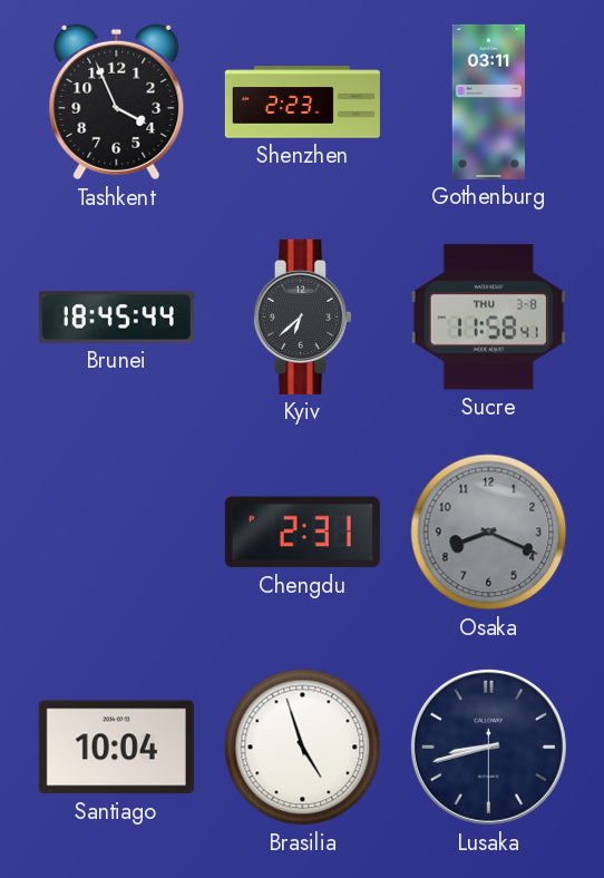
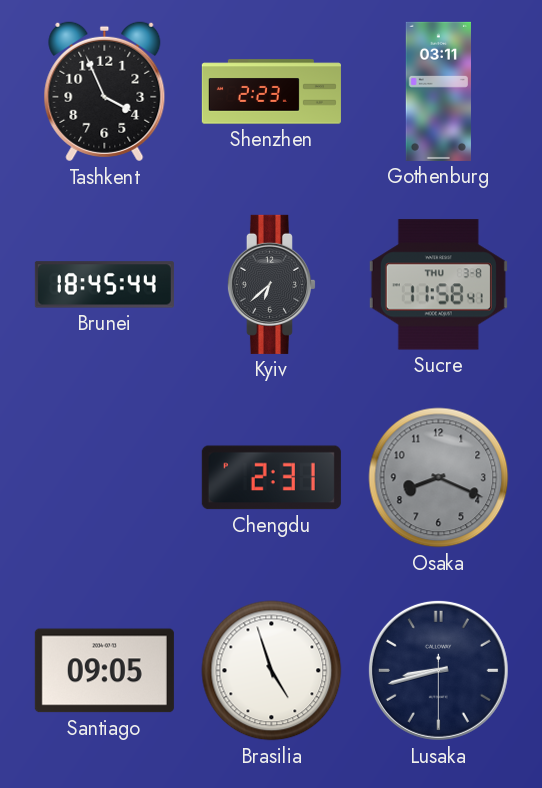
Santiago: 10:04 -> 09:05 (104, 671)
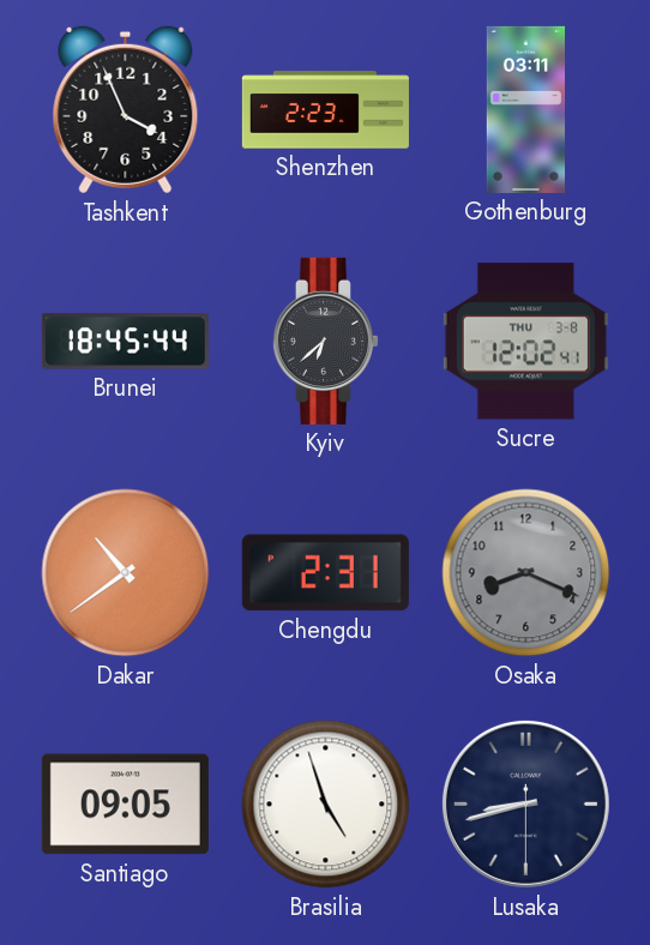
Sucre: 11:58 -> 12:02 (525, 342)
Dakar: none -> 10:39 (126, 573)
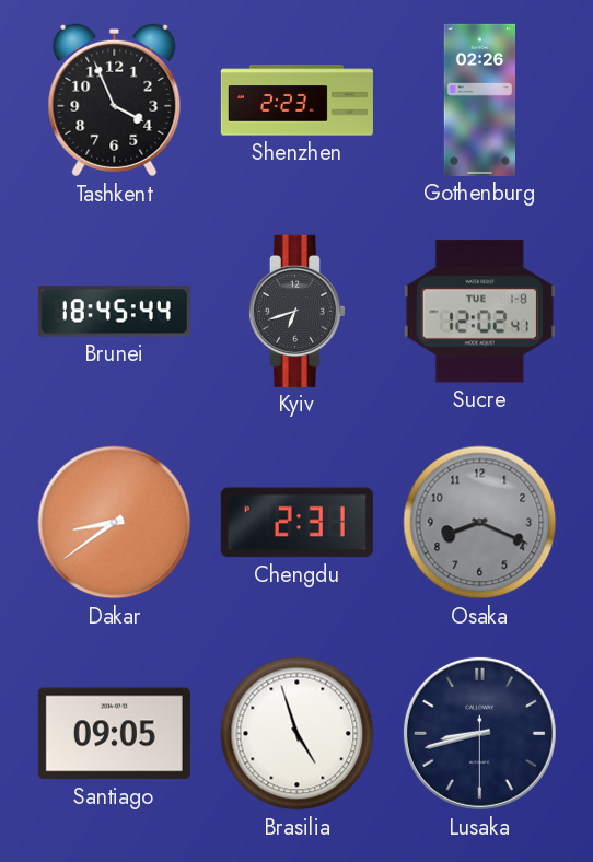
Gothenburg: 03:11 -> 02:26 (479, 100)
Kyiv: 6:38 -> 6:42 (296, 311)
Sucre date: THU 3-8 -> TUE 1-8 (479, 312)
Dakar: 10:39 -> 8:39 (115, 523)
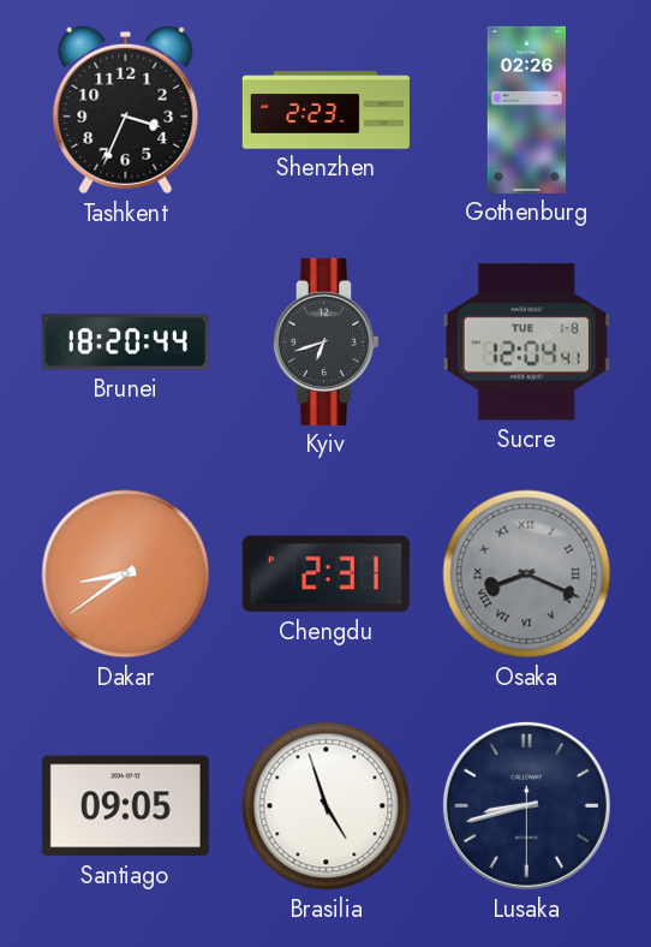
Tashkent: 3:56 -> 3:34 (126, 111)
Brunei: 18:45 -> 18:20 (125, 343)
Sucre: 12:02 -> 12:04 (526, 343)
Osaka numerals: Arabic -> Roman (527, 574)
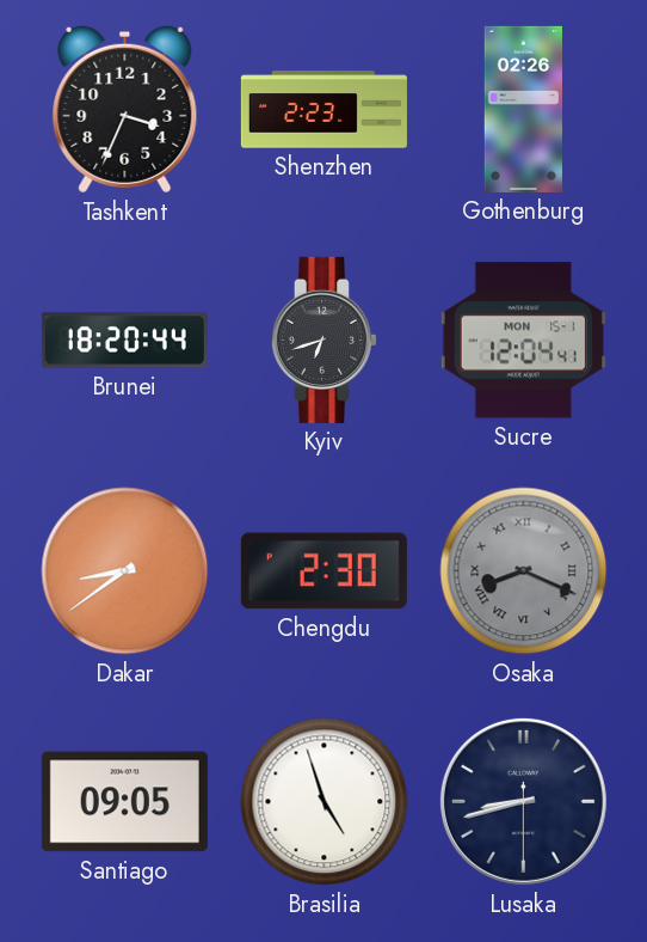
Sucre date: TUE 1-8 -> MON 15-1 (523, 341)
Chengdu: 2:31 -> 2:30 (323, 571)
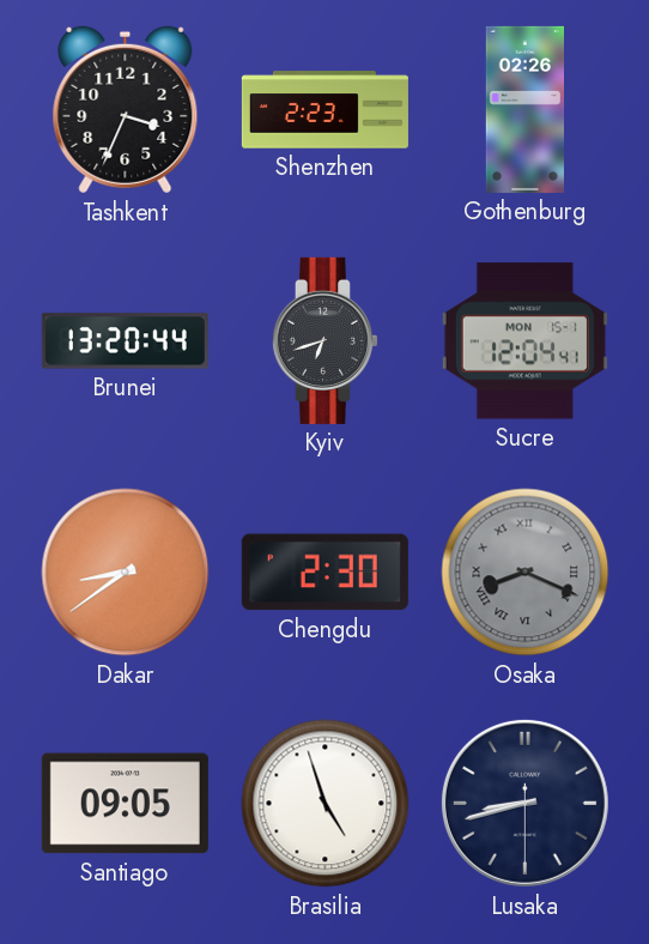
Brunei: 18:20 -> 13:20 (125, 341)
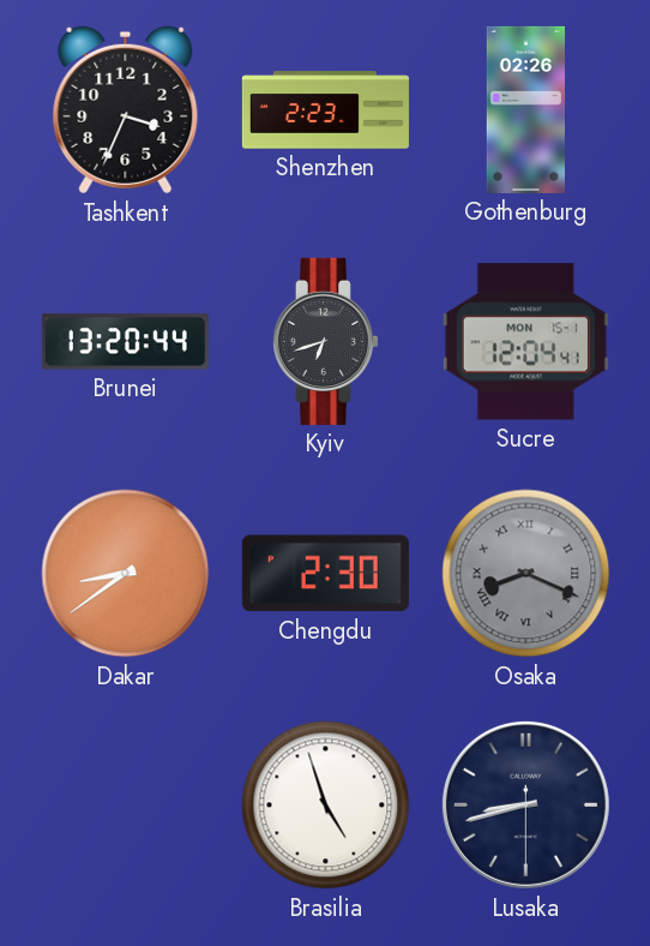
Santiago: 09:05 -> none (125, 804)
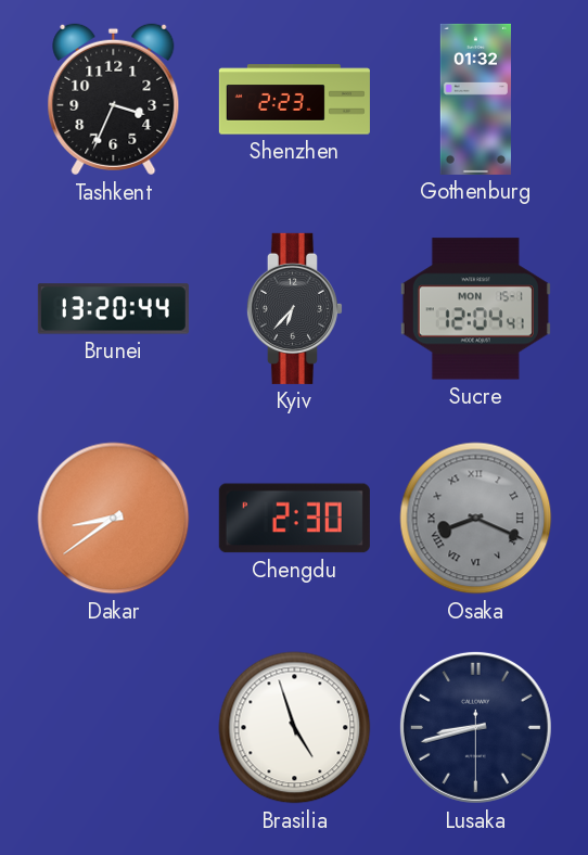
Gothenburg: 02:26 -> 01:32 (475, 99)
Kyiv: 6:42 -> 6:37 (294, 308)
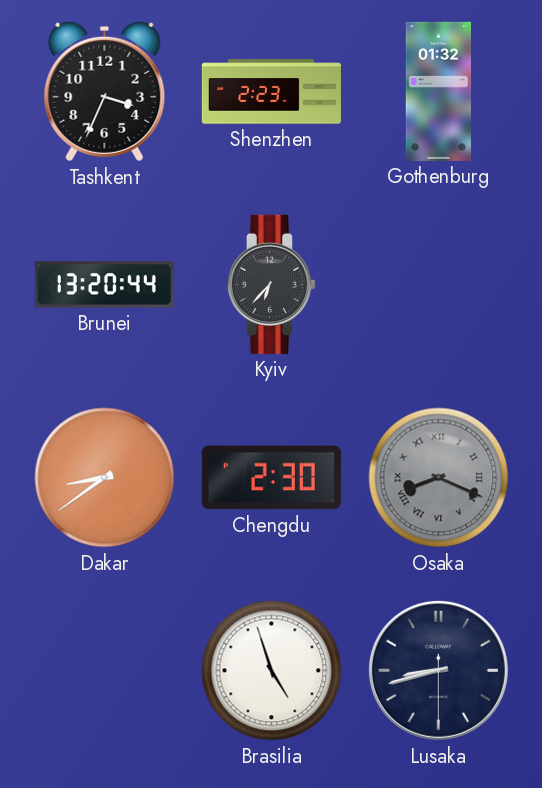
Sucre: 12:04 -> none (475, 309)
